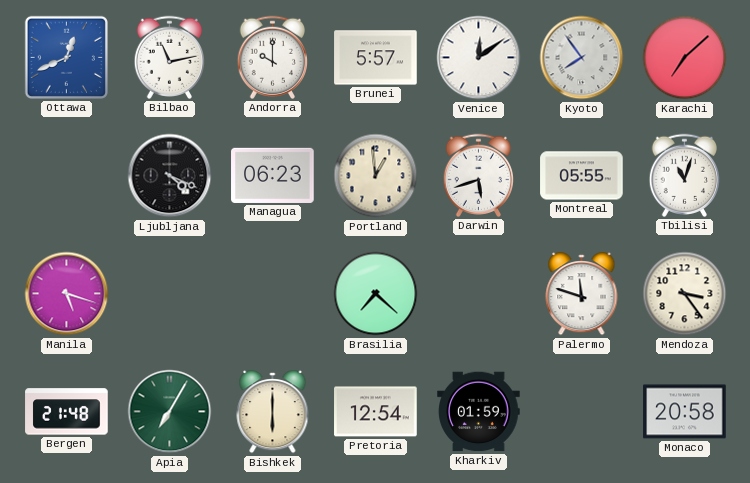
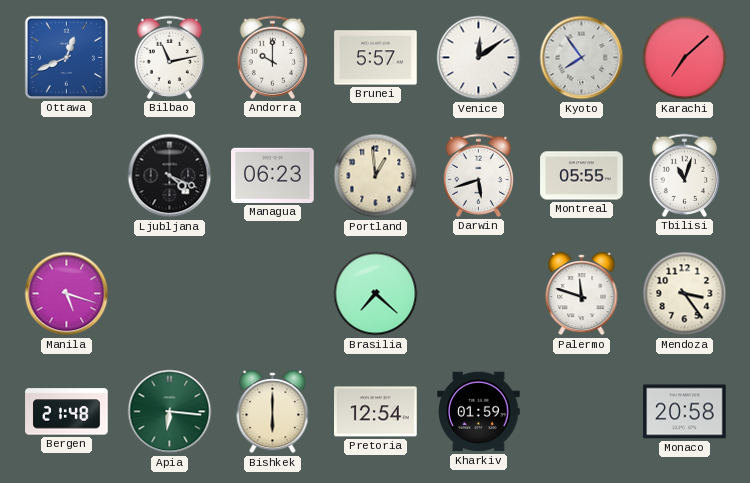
Apia: 7:05 -> 6:16 (170, 412)
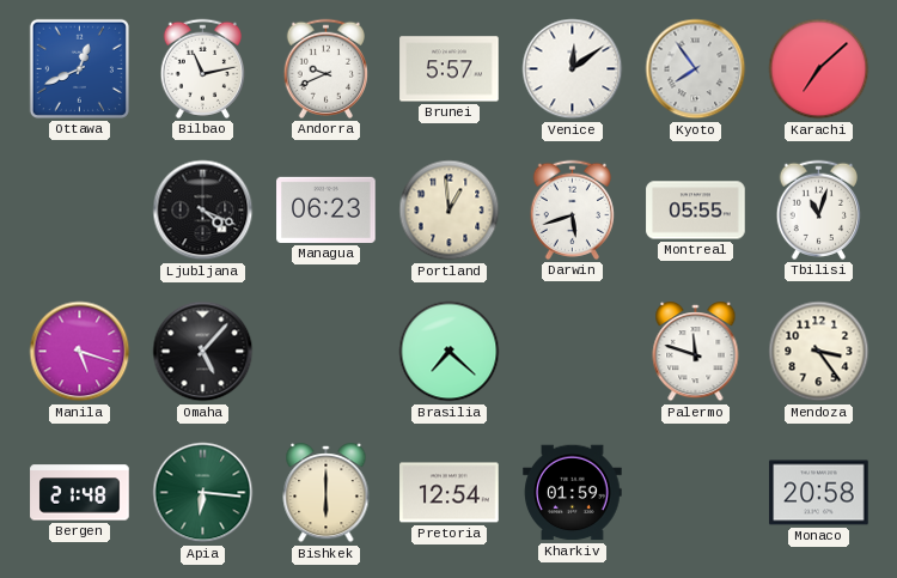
Andorra: 10:00 -> 9:41 (325, 68)
Omaha: none -> 5:07 (203, 352)
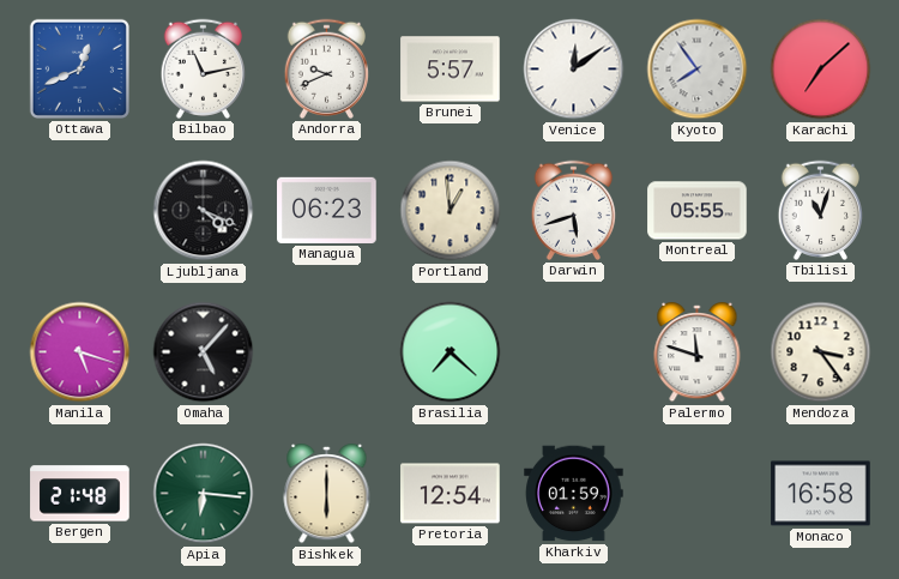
Monaco: 20:58 -> 16:58 (821, 494)
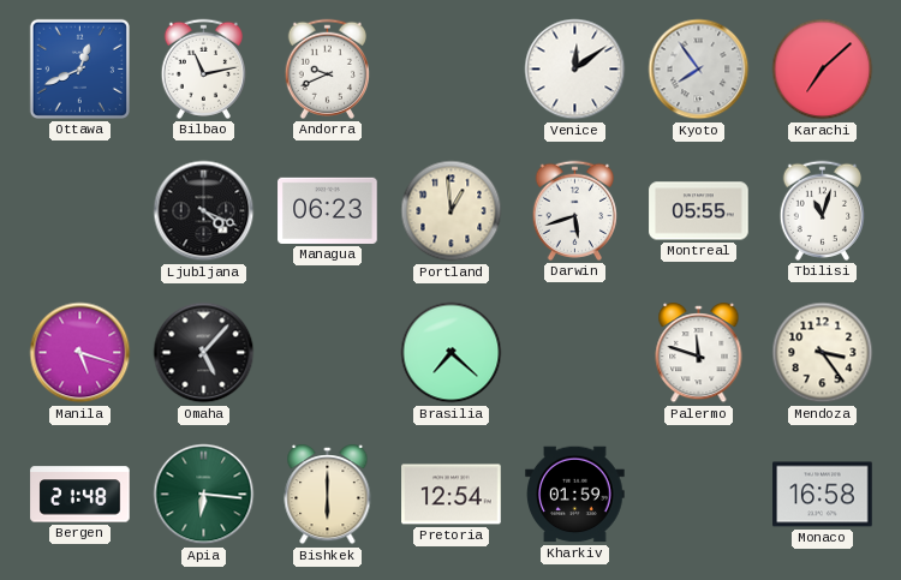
Brunei: 5:57 -> none (451, 70)
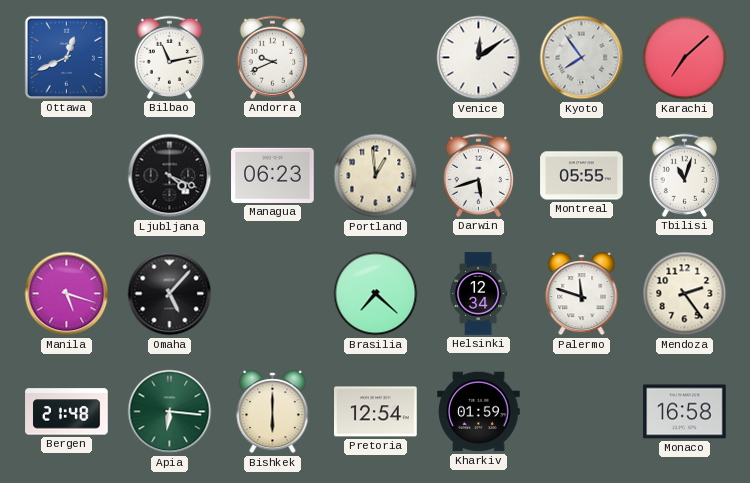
Helsinki: none -> 12:34 (479, 294)
Mendoza: 3:24 -> 2:24 (685, 294)
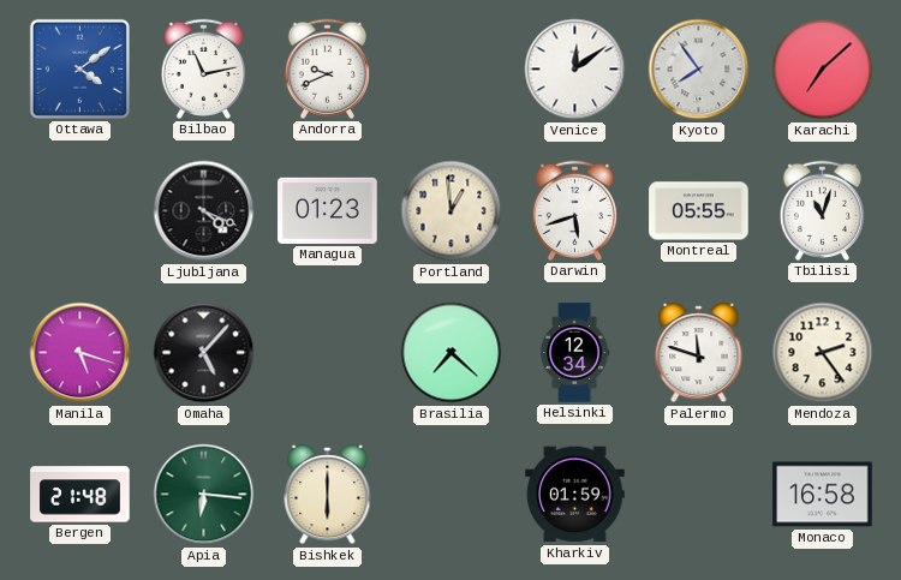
Ottawa: 12:41 -> 4:09 (79, 68)
Managua: 06:23 -> 01:23 (328, 210)
Pretoria: 12:54 -> none (376, 412)
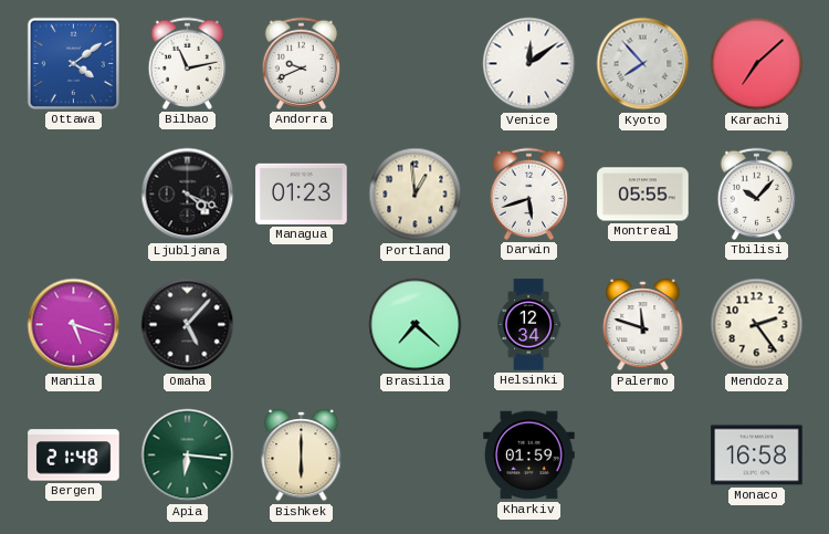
Kyoto: 7:54 -> 7:53 (643, 64)
Tbilisi: 11:03 -> 10:07 (756, 193)
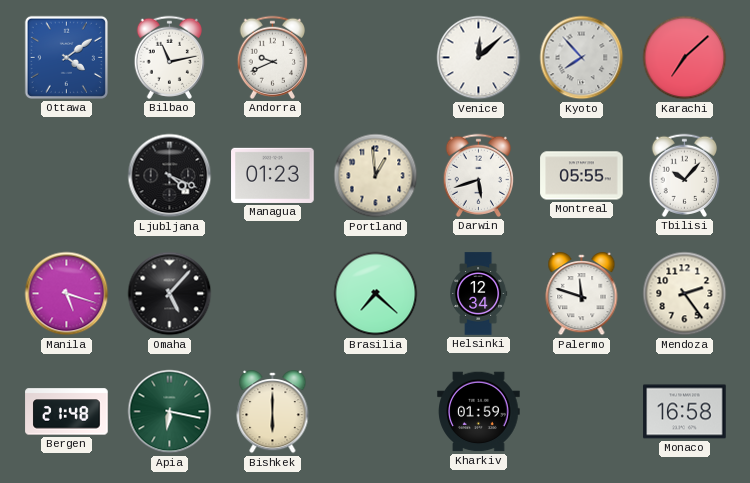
Venice: 12:09 -> 12:08 (479, 58)
Apia: 6:16 -> 6:17 (170, 412)
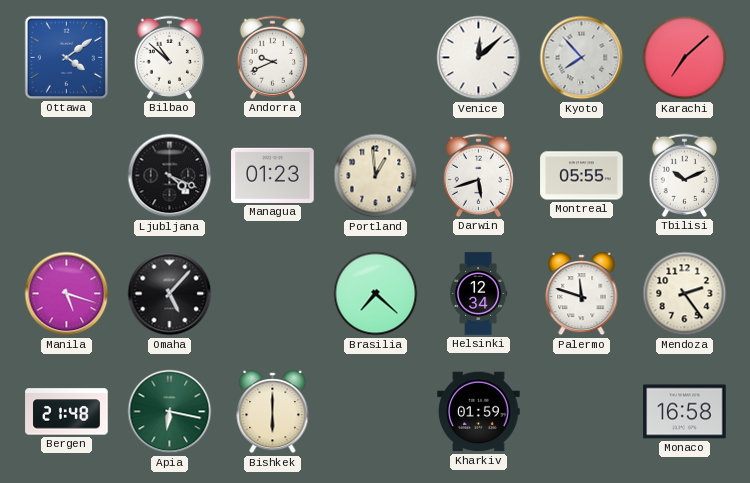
Bilbao: 11:13 -> 10:52 (169, 57)
Tbilisi: 10:07 -> 10:11 (684, 175)
